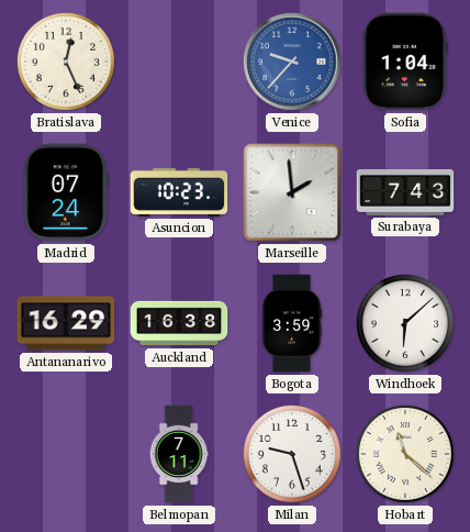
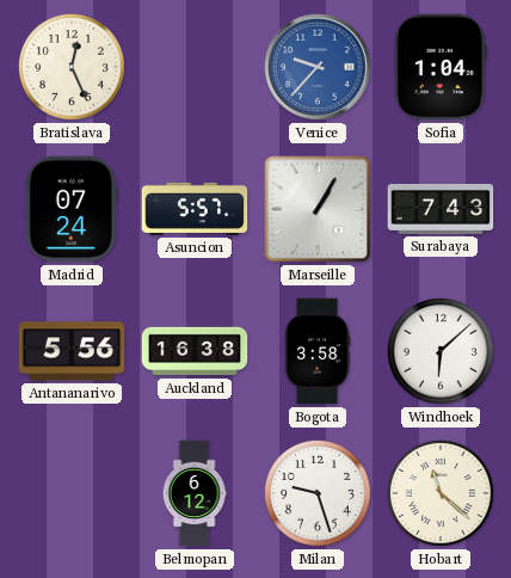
Asuncion: 10:23 -> 5:57 (195, 209)
Marseille: 1:59 -> 1:05 (318, 209)
Antananarivo: 16:29 -> 5:56 (72, 351)
Bogota: 3:59 -> 3:58 (318, 351)
Belmopan: 7:11 -> 6:12 (195, 493)
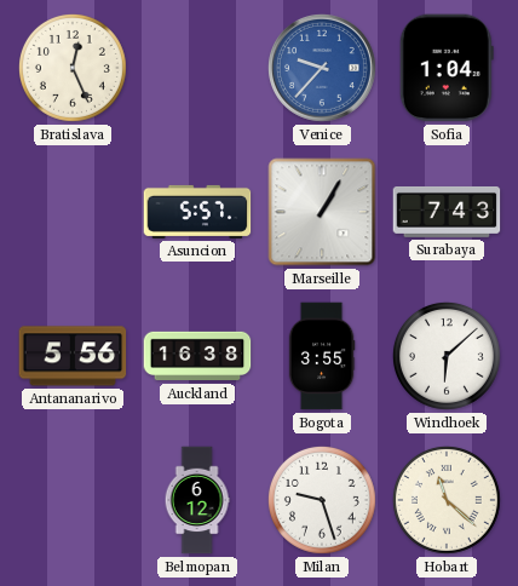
Madrid: 07:24 -> none (72, 209)
Bogota: 3:58 -> 3:55 (322, 356)
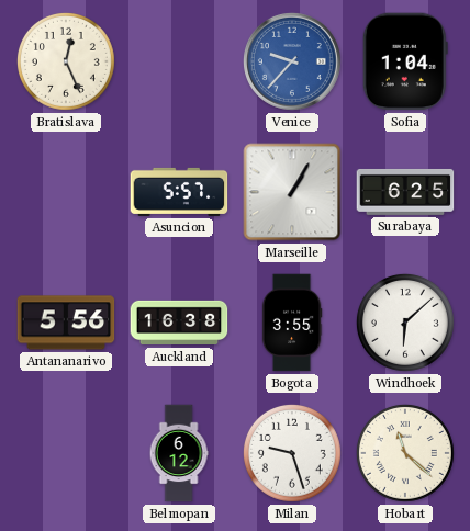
Surabaya: 7:43 -> 6:25 (405, 192)
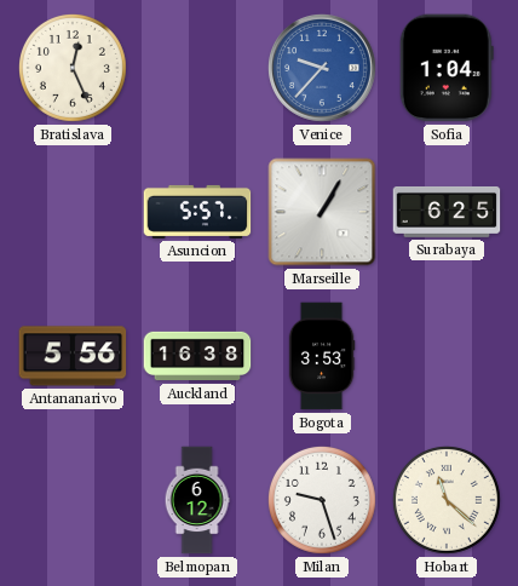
Bogota: 3:55 -> 3:53 (322, 356)
Windhoek: 6:08 -> none (405, 323)
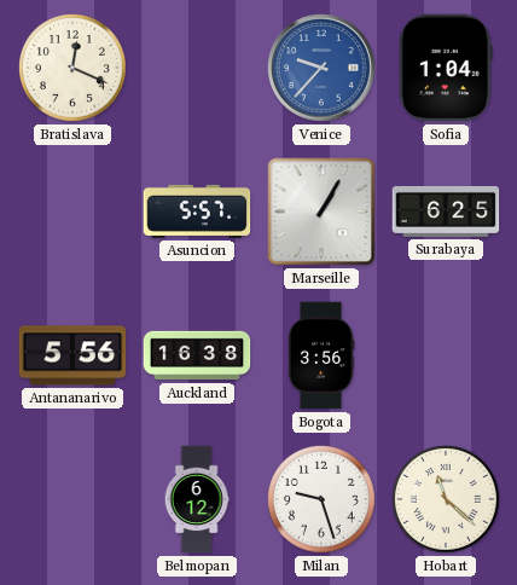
Bratislava: 12:26 -> 12:19 (72, 68)
Bogota: 3:53 -> 3:56 (321, 355)
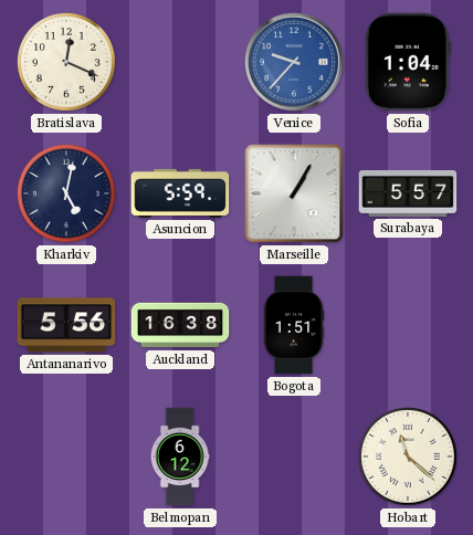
Kharkiv: none -> 5:02 (66, 193)
Asuncion: 5:57 -> 5:59 (180, 193)
Surabaya: 6:25 -> 5:57 (408, 193)
Bogota: 3:56 -> 1:51 (294, 325)
Milan: 9:27 -> none (321, 499)
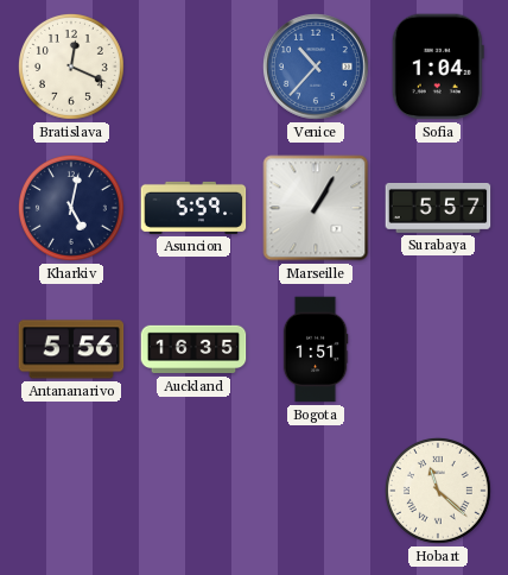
Venice: 9:37 -> 10:37 (316, 67)
Auckland: 16:38 -> 16:35 (193, 349)
Belmopan: 6:12 -> none (180, 457)
